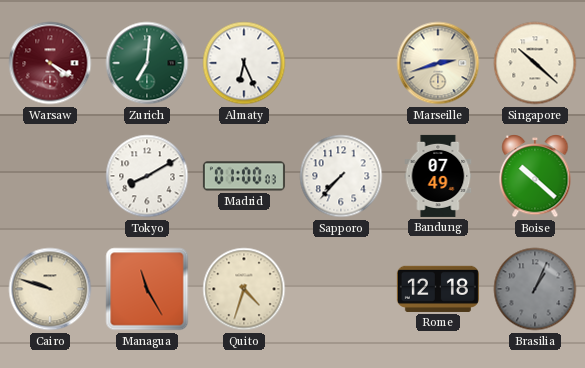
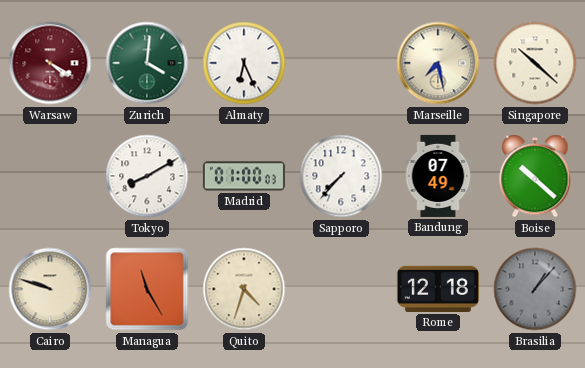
Zurich: 7:01 -> 4:01 (147, 63)
Marseille: 2:42 -> 7:28 (438, 63)
Brasilia: 1:04 -> 1:07 (535, 289)
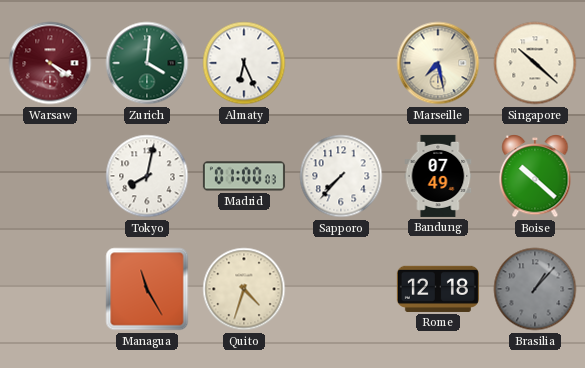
Tokyo: 8:10 -> 8:02 (147, 176)
Cairo: 9:48 -> none (50, 289)
